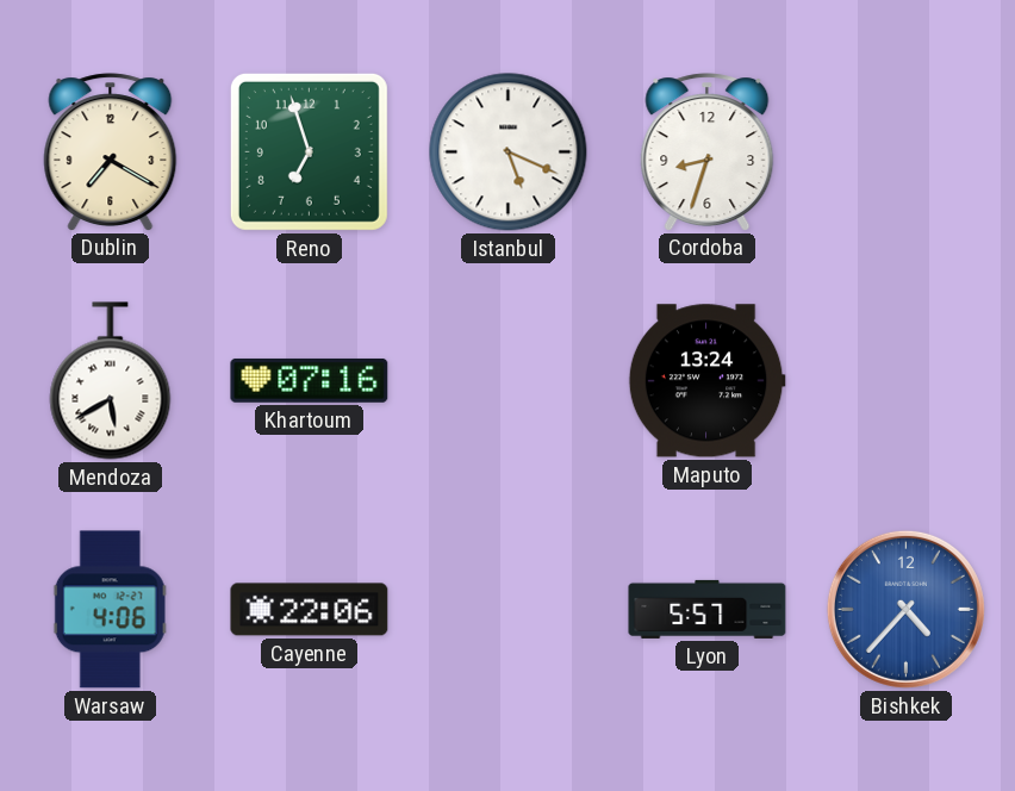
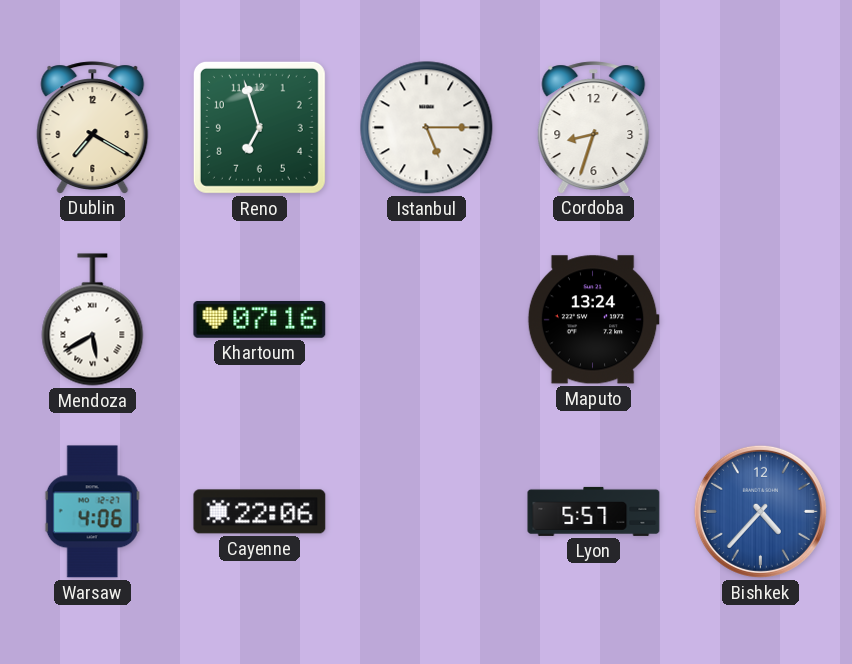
Istanbul: 5:19 -> 5:15 (427, 128)
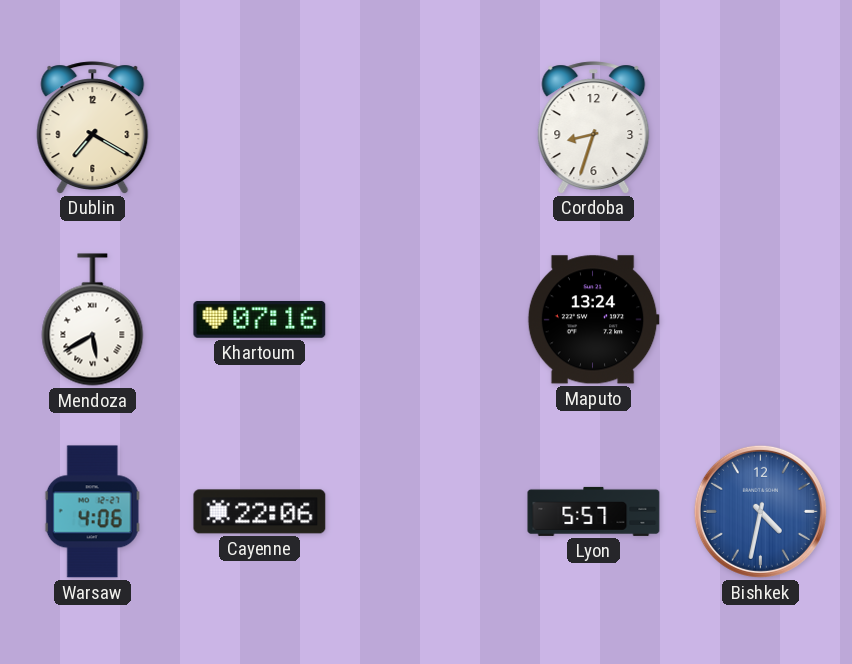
Reno: 6:57 -> none (259, 127)
Istanbul: 5:15 -> none (427, 128)
Bishkek: 4:37 -> 4:32 (760, 511)
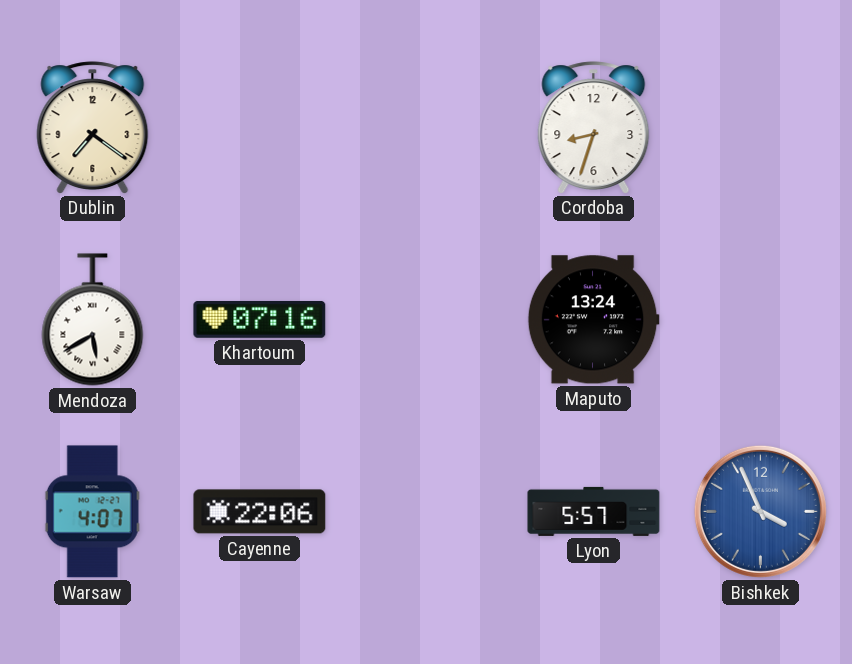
Dublin: 7:20 -> 7:21 (93, 127)
Warsaw: 4:06 -> 4:07 (92, 512)
Bishkek: 4:32 -> 3:56 (760, 511)
